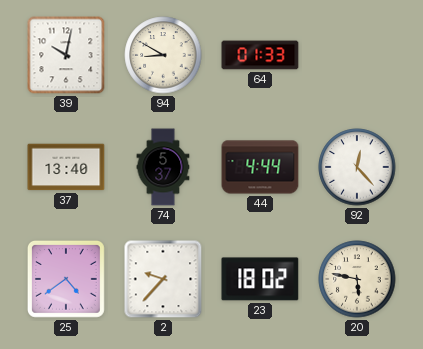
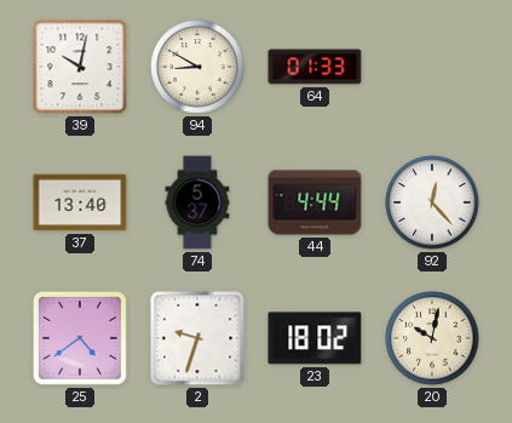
2: 9:37 -> 9:33 (197, 338)
20: 5:47 -> 10:02 (432, 338)
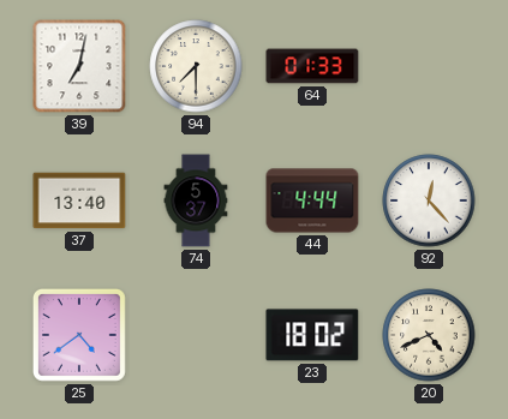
39: 10:02 -> 7:02 (79, 66)
94: 8:50 -> 7:30 (196, 66)
2: 9:33 -> none (197, 338)
20: 10:02 -> 4:41 (429, 335)
